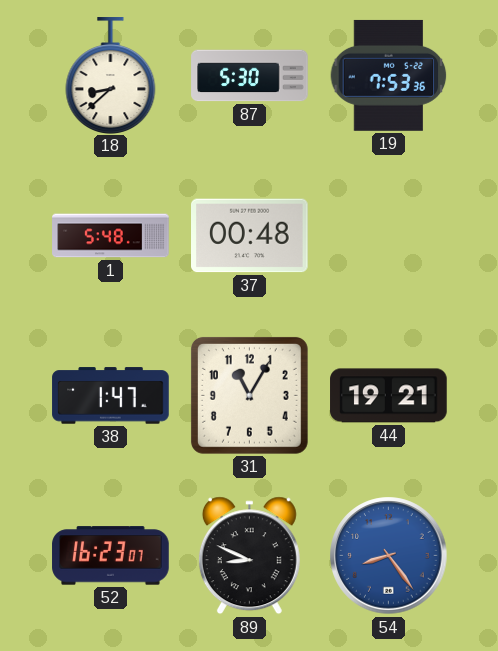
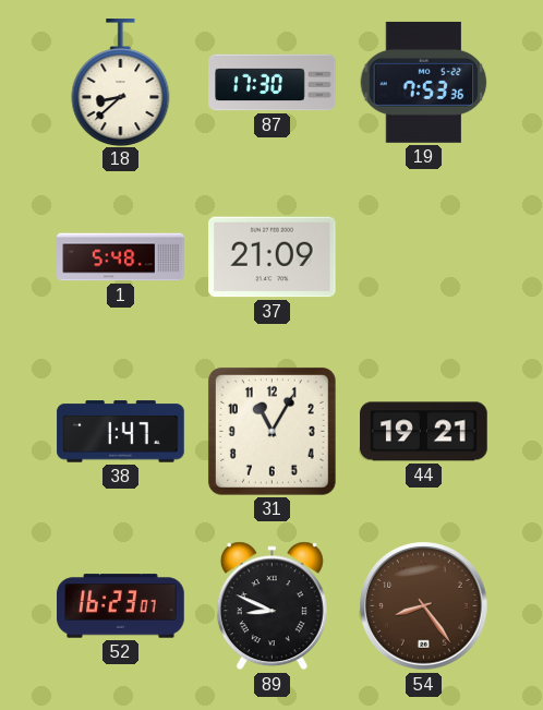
87: 5:30 -> 17:30 (273, 83)
37: 00:48 -> 21:09 (273, 257)
54 dial: blue -> brown (424, 606)
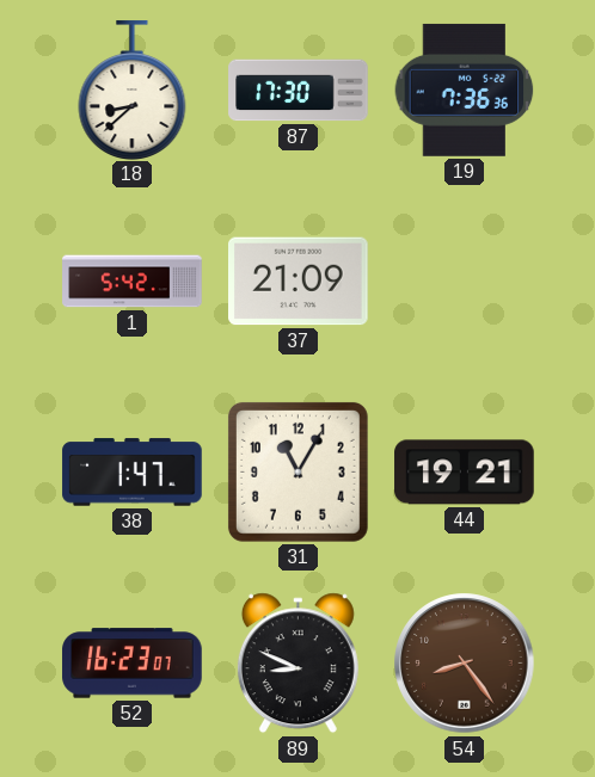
19: 7:53 -> 7:36 (465, 90)
1: 5:48 -> 5:42 (133, 282)
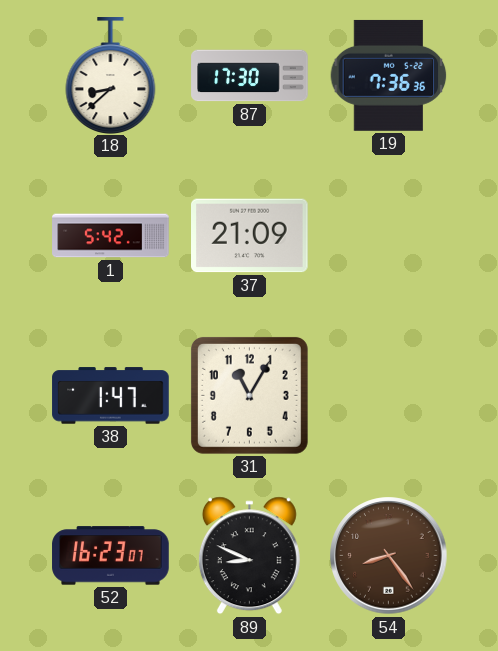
44: 19:21 -> none (465, 473)
